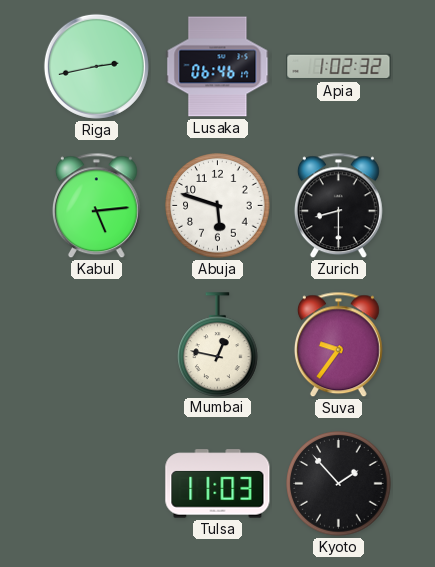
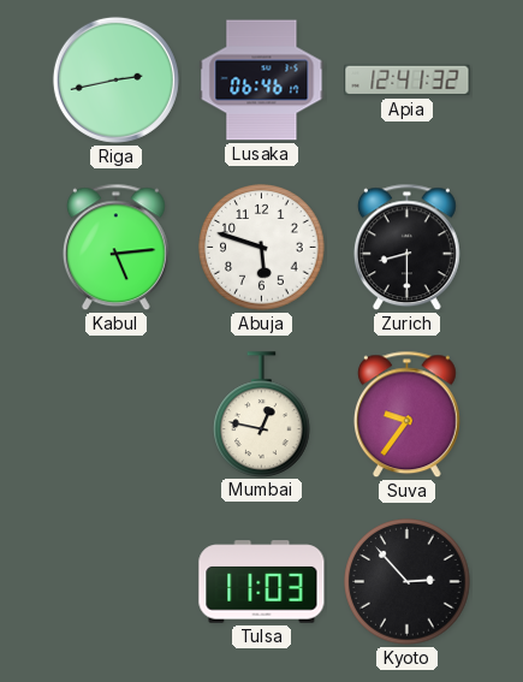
Apia: 1:02 -> 12:41 (408, 81)
Kyoto: 1:53 -> 2:53 (408, 582)
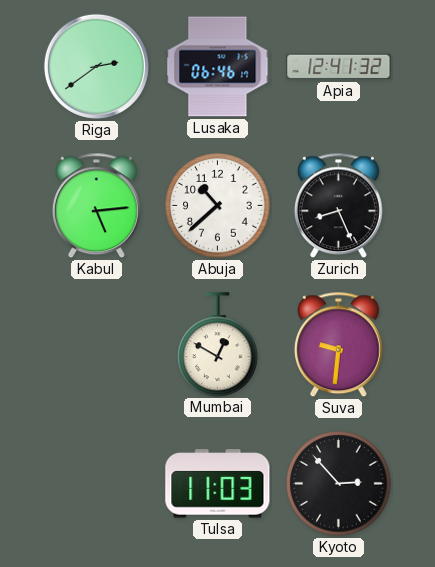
Riga: 2:43 -> 2:39 (96, 66)
Abuja: 5:48 -> 10:38 (218, 206)
Zurich: 8:30 -> 8:26 (338, 206)
Mumbai: 12:47 -> 12:50 (218, 344)
Suva: 9:36 -> 9:31 (338, 345)
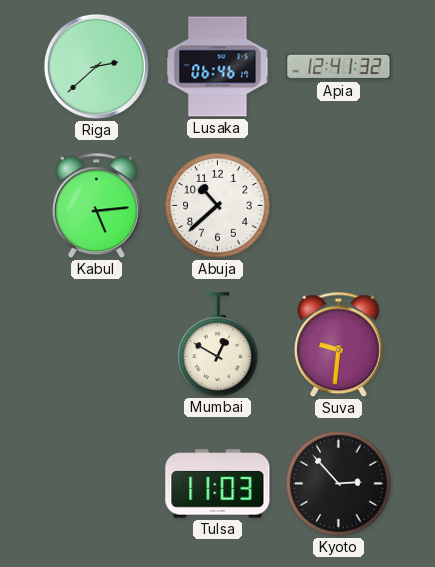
Riga: 2:39 -> 2:38 (96, 66)
Zurich: 8:26 -> none (338, 206)
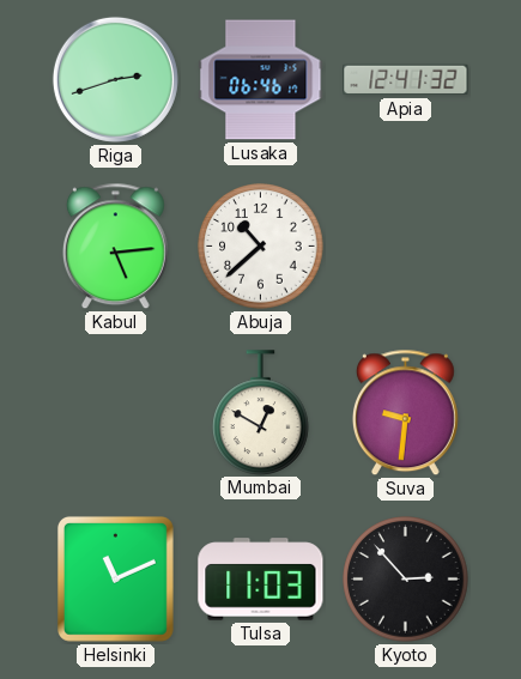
Riga: 2:38 -> 2:42 (115, 79)
Helsinki: none -> 11:11 (115, 578)
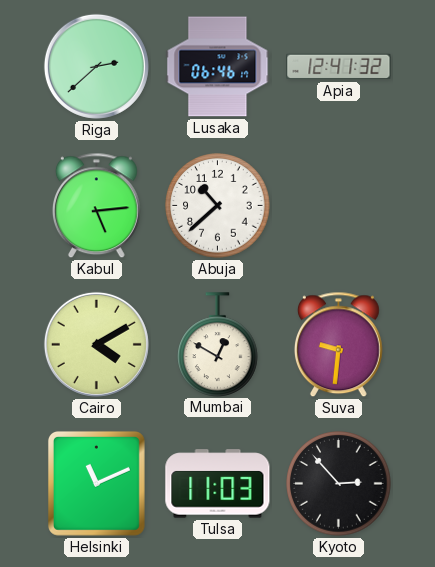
Riga: 2:42 -> 2:38 (96, 66)
Cairo: none -> 4:10 (96, 344)
